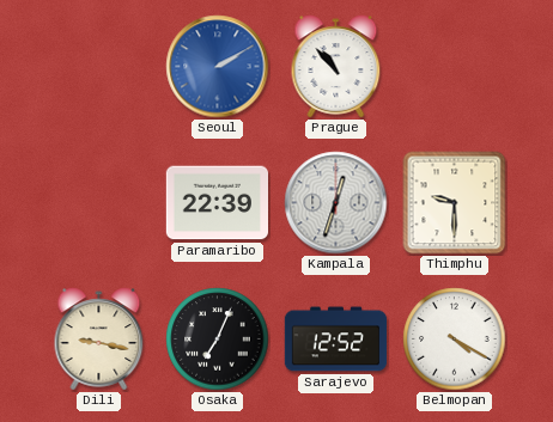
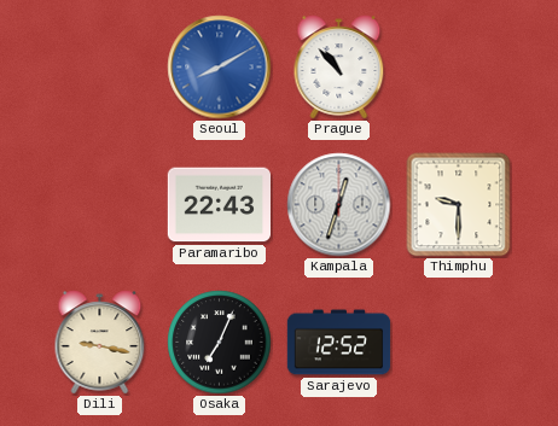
Seoul: 2:10 -> 8:10 (220, 68)
Paramaribo: 22:39 -> 22:43 (219, 205)
Belmopan: 4:20 -> none (455, 340)
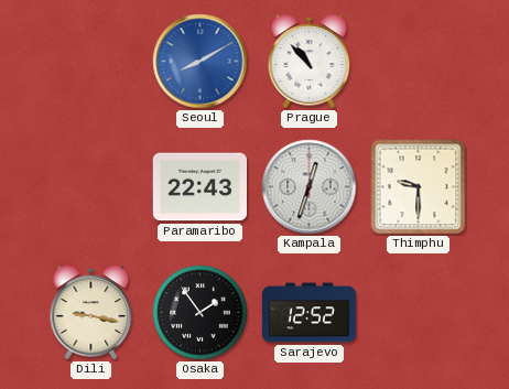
Osaka: 7:04 -> 1:54 (201, 313)
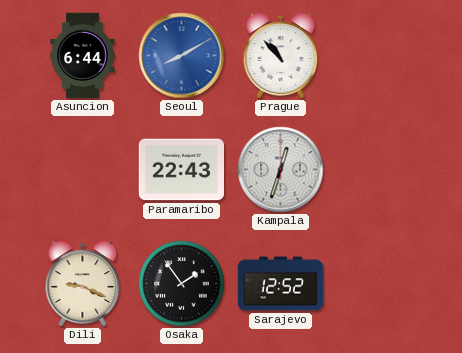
Asuncion: none -> 6:44 (83, 56)
Thimphu: 9:30 -> none (419, 187)
Dili: 9:17 -> 9:19 (83, 284)
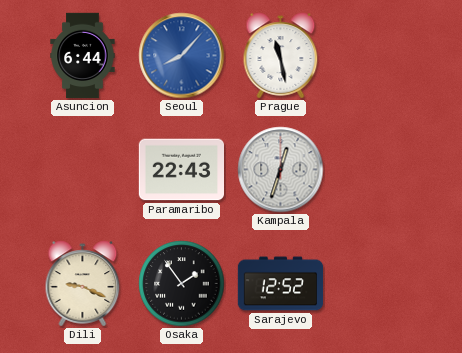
Seoul: 8:10 -> 8:07 (182, 56)
Prague: 10:53 -> 11:28 (281, 56)
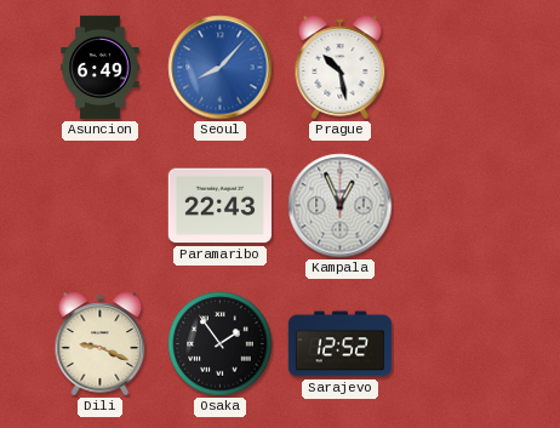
Asuncion: 6:44 -> 6:49 (101, 68)
Prague: 11:28 -> 10:28 (341, 68)
Kampala: 12:33 -> 12:56 (341, 206)
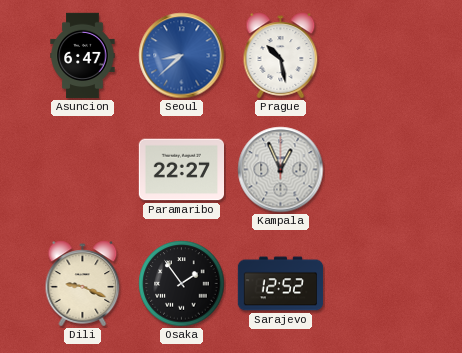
Asuncion: 6:49 -> 6:47 (83, 56)
Seoul: 8:07 -> 8:38 (182, 56)
Paramaribo: 22:43 -> 22:27 (181, 170)
